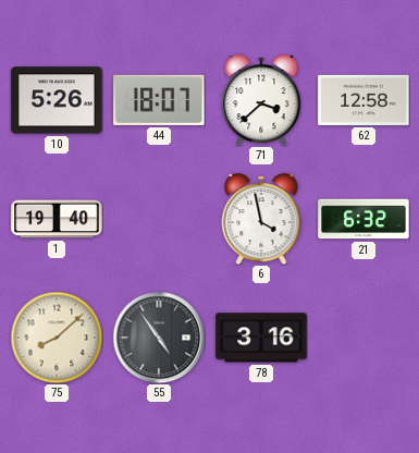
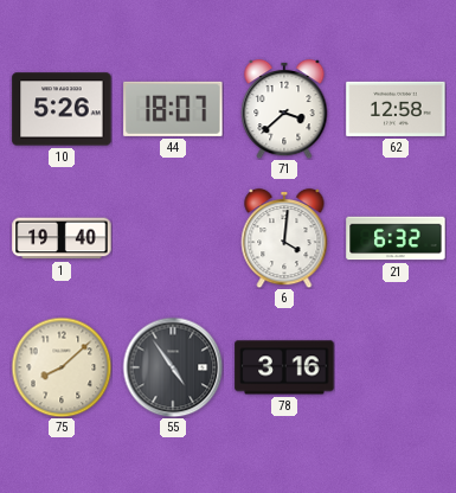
6: 3:58 -> 4:01 (284, 238)
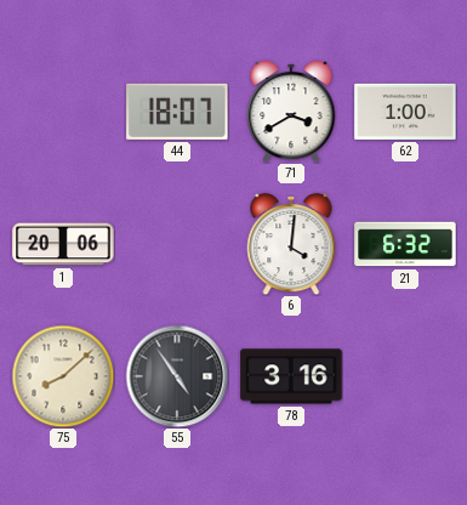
10: 5:26 -> none (62, 109)
71: 3:38 -> 3:40 (291, 112)
62: 12:58 -> 1:00 (405, 112)
1: 19:40 -> 20:06 (63, 244)
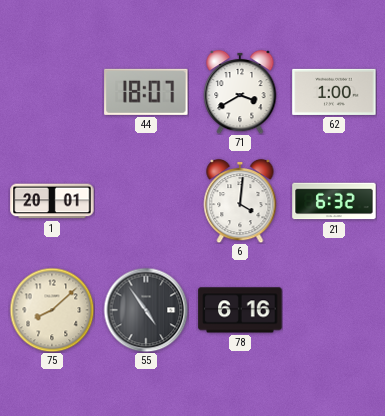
1: 20:06 -> 20:01 (52, 201)
78: 3:16 -> 6:16 (240, 310)
